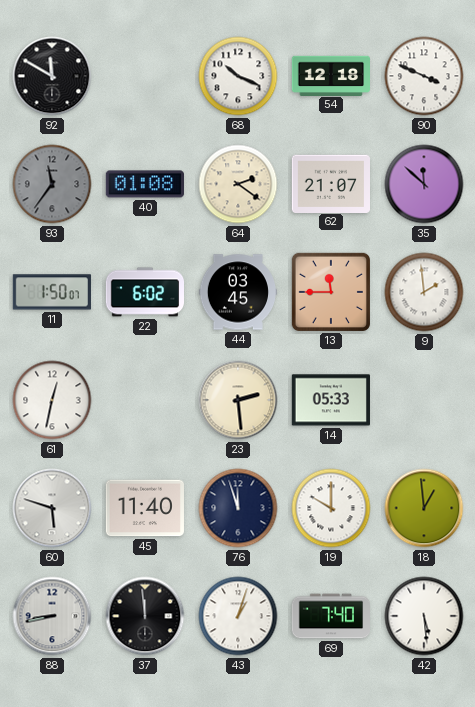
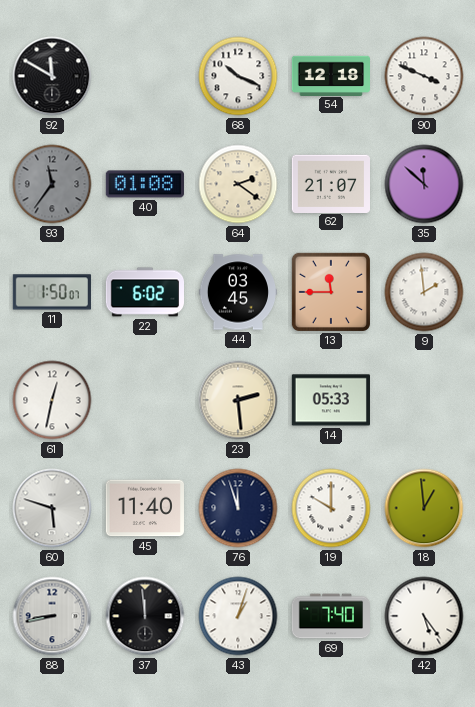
42: 5:29 -> 5:24 (424, 616)
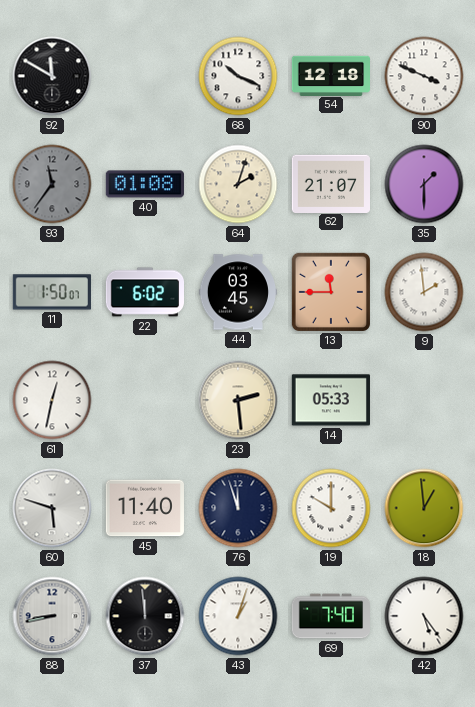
64: 2:21 -> 2:03 (238, 184)
35: 11:52 -> 1:30 (424, 184)
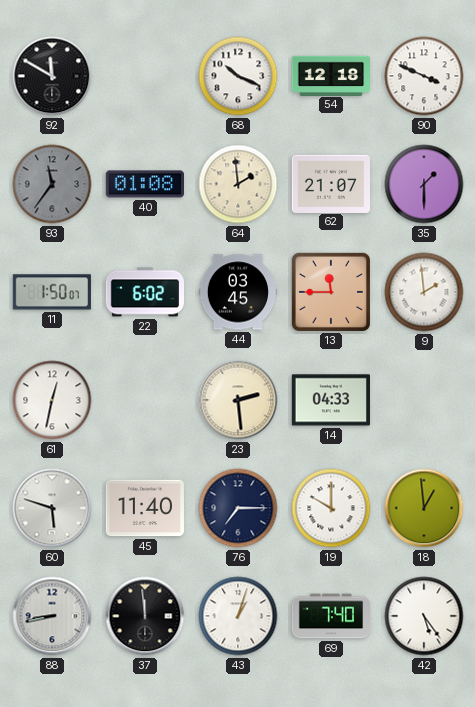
64: 2:03 -> 1:59 (238, 184)
14: 05:33 -> 04:33 (331, 400)
76: 11:57 -> 7:15 (238, 508)
